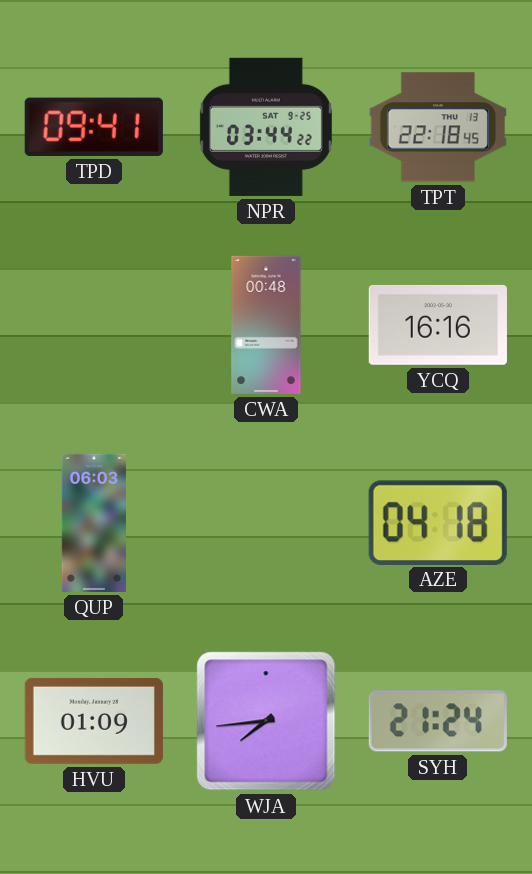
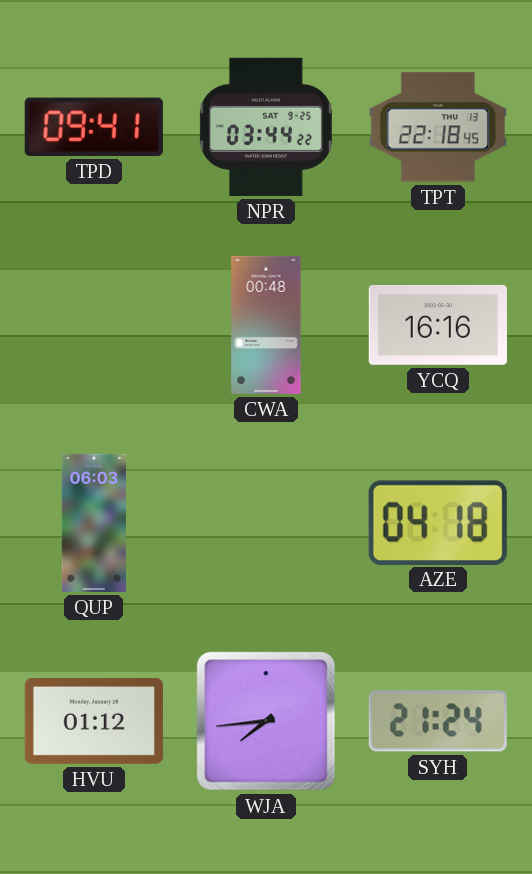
HVU: 01:09 -> 01:12 (94, 721)
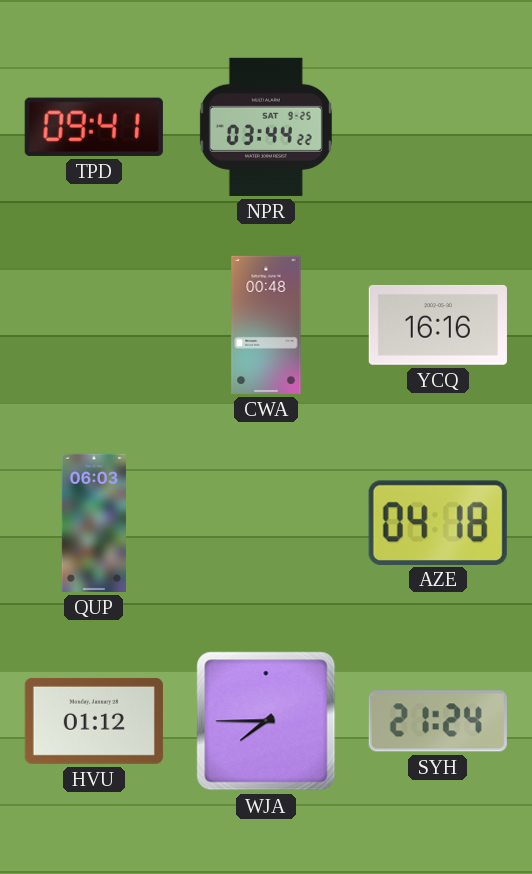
TPT: 22:18 -> none (438, 127)
WJA: 7:44 -> 7:45 (266, 721)
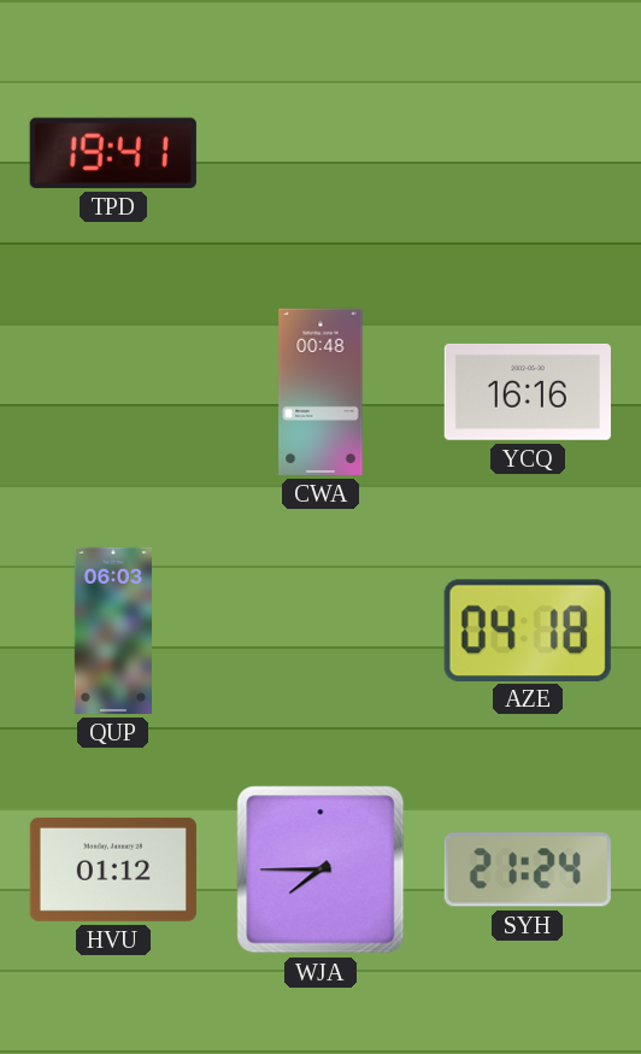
TPD: 09:41 -> 19:41 (113, 153)
NPR: 03:44 -> none (266, 127)
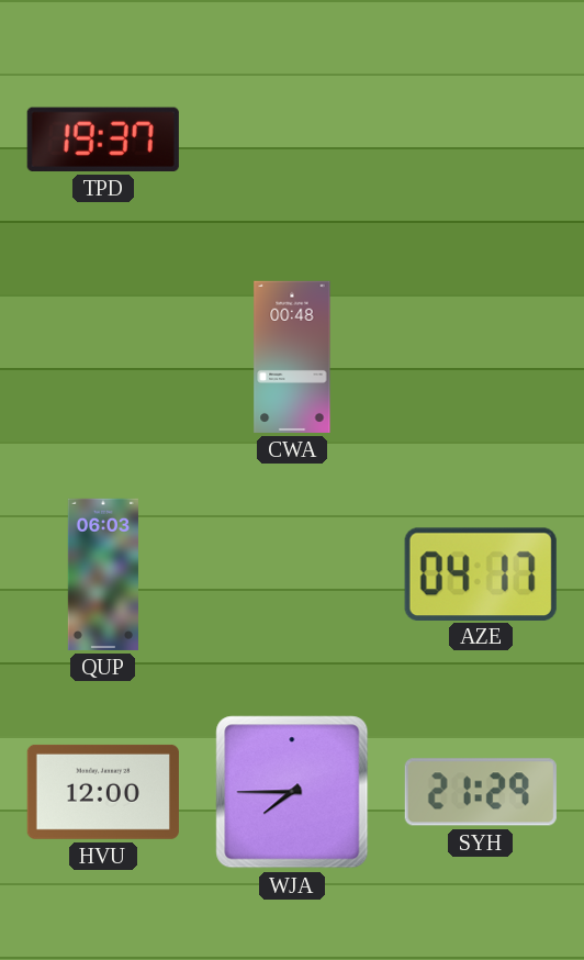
TPD: 19:41 -> 19:37 (103, 139)
YCQ: 16:16 -> none (528, 392)
AZE: 04:18 -> 04:17 (481, 573)
HVU: 01:12 -> 12:00 (103, 792)
SYH: 21:24 -> 21:29 (481, 792)
